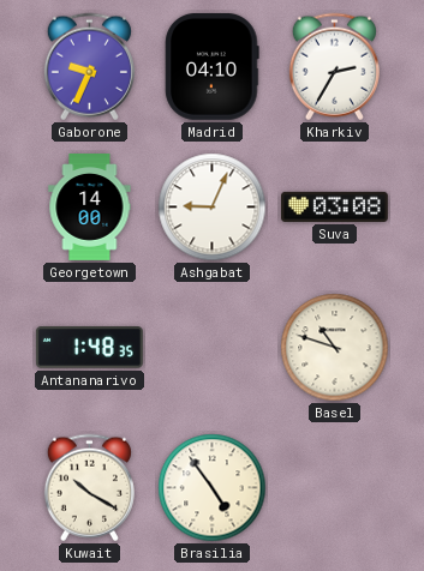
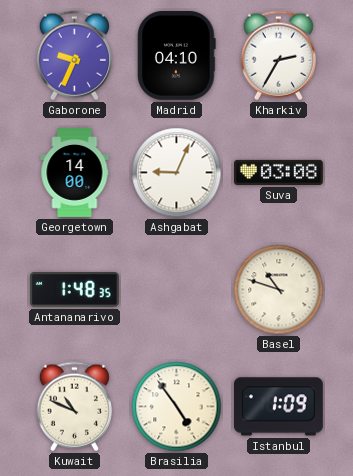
Kuwait: 10:20 -> 10:49 (74, 407)
Istanbul: none -> 1:09 (278, 407)
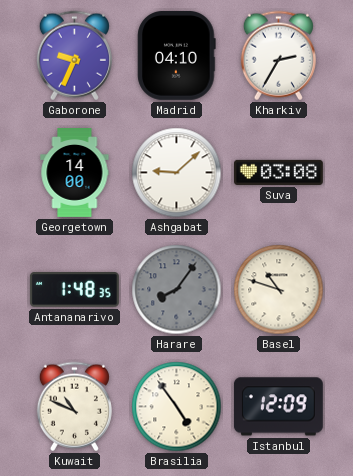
Ashgabat: 9:04 -> 9:08 (177, 173)
Harare: none -> 8:06 (177, 290)
Istanbul: 1:09 -> 12:09 (278, 407)
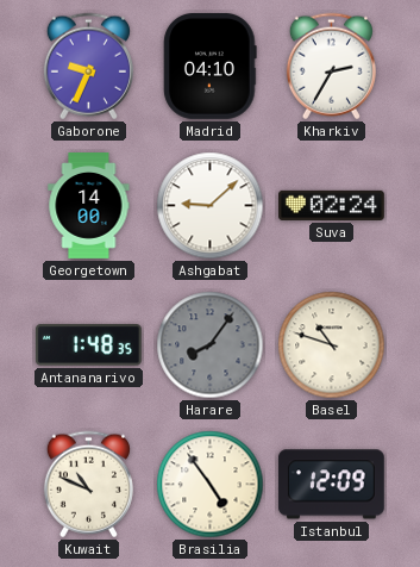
Suva: 03:08 -> 02:24 (332, 205)
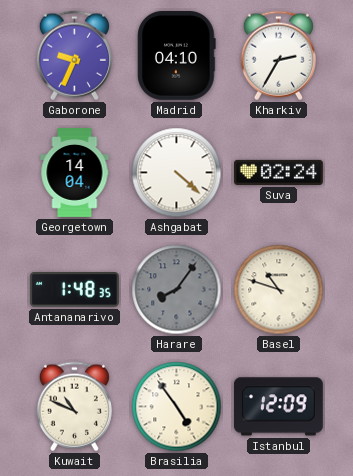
Georgetown: 14:00 -> 14:04 (75, 173)
Ashgabat: 9:08 -> 4:22 (177, 173)
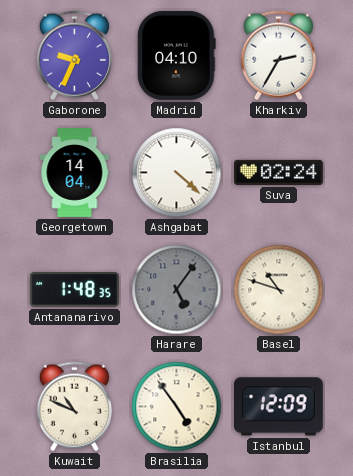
Harare: 8:06 -> 5:06 (177, 290)
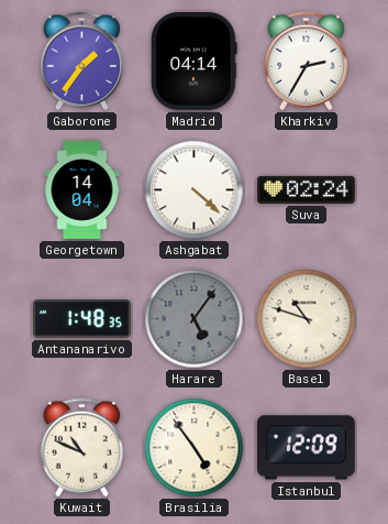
Gaborone: 9:34 -> 1:36 (81, 62)
Madrid: 04:10 -> 04:14 (195, 61)
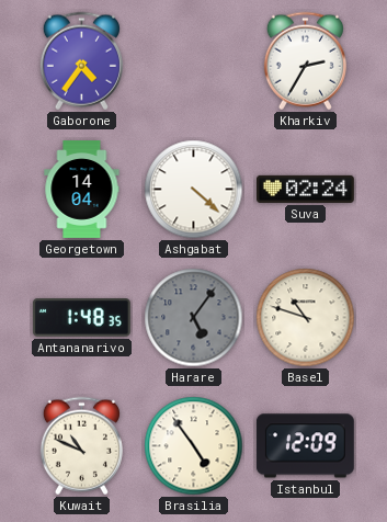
Gaborone: 1:36 -> 4:36 (81, 61)
Madrid: 04:14 -> none (195, 61)
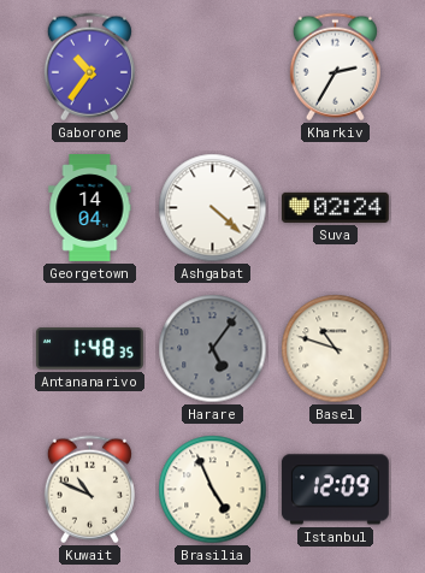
Gaborone: 4:36 -> 10:36 (89, 67)
Brasilia: 4:54 -> 4:56 (213, 490)
